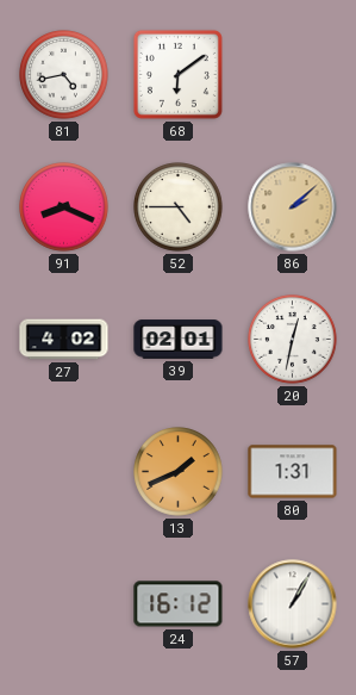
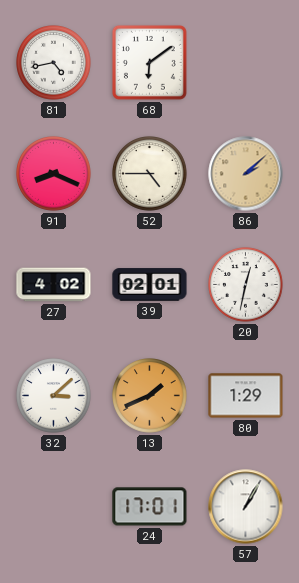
32: none -> 3:08 (54, 396)
80: 1:31 -> 1:29 (246, 396)
24: 16:12 -> 17:01 (150, 507)
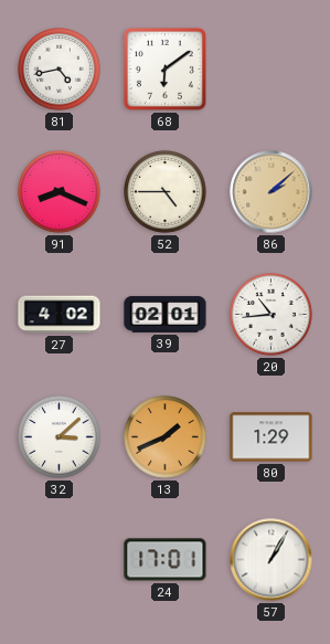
20: 12:32 -> 10:44 (272, 315)
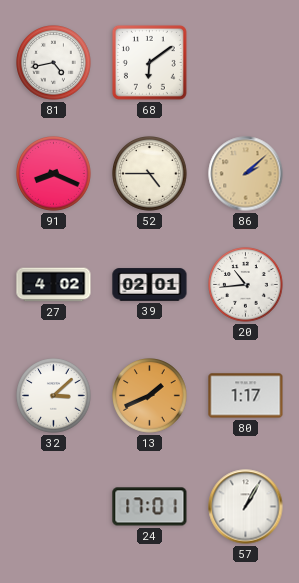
80: 1:29 -> 1:17 (246, 396)
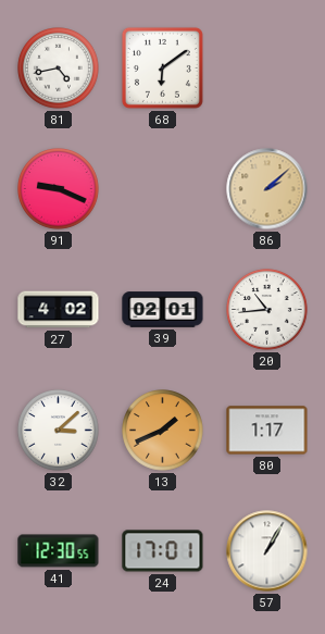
91: 8:19 -> 9:19 (59, 189)
52: 4:45 -> none (150, 174)
41: none -> 12:30 (59, 551)
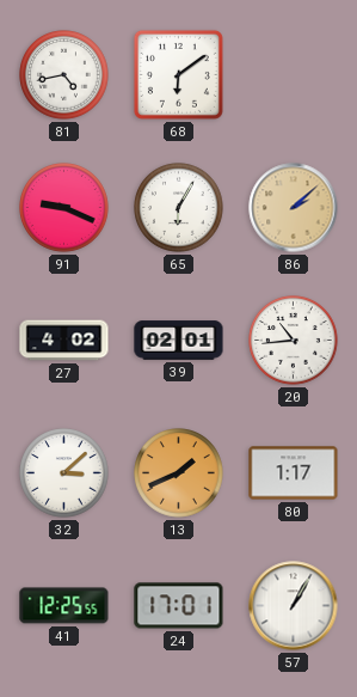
65: none -> 6:05 (179, 208)
41: 12:30 -> 12:25 (64, 606)
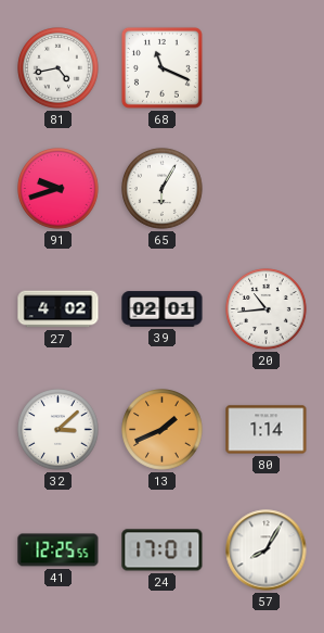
68: 6:09 -> 11:19 (161, 67)
91: 9:19 -> 9:42 (59, 189)
86: 2:08 -> none (294, 208)
80: 1:17 -> 1:14 (267, 430)
57: 1:05 -> 8:05 (267, 550)
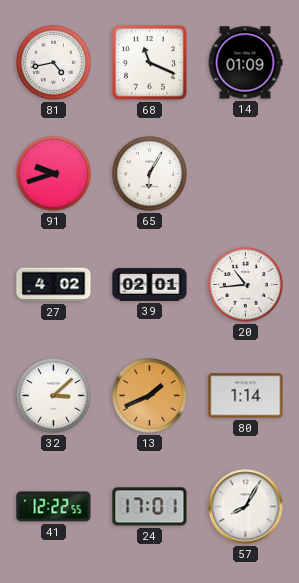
14: none -> 01:09 (245, 63)
41: 12:25 -> 12:22 (54, 507)
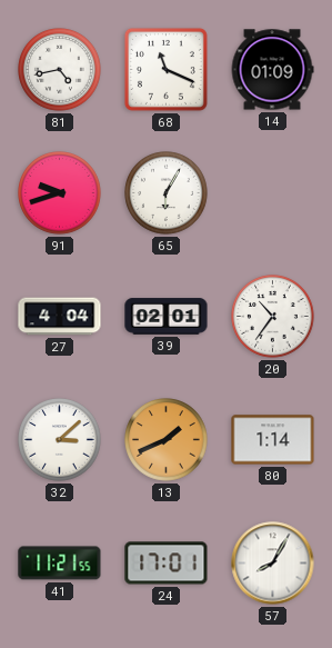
27: 4:02 -> 4:04 (60, 317)
20: 10:44 -> 10:36 (273, 317)
41: 12:22 -> 11:21 (60, 564)
